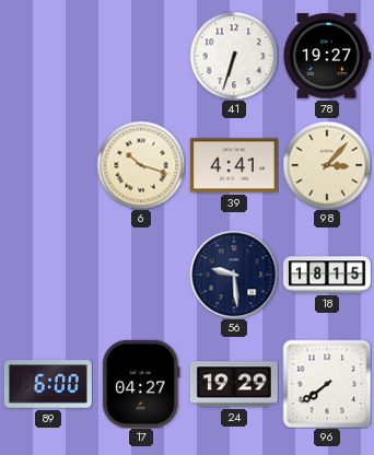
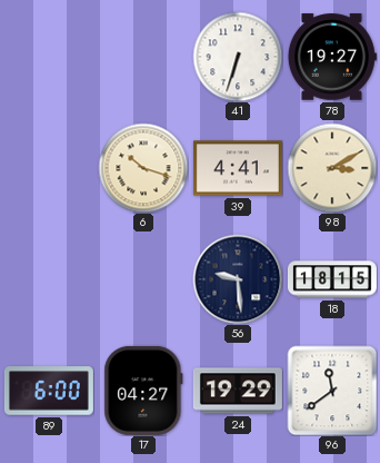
98: 3:07 -> 3:10 (332, 168)
96: 7:39 -> 11:39 (332, 391)
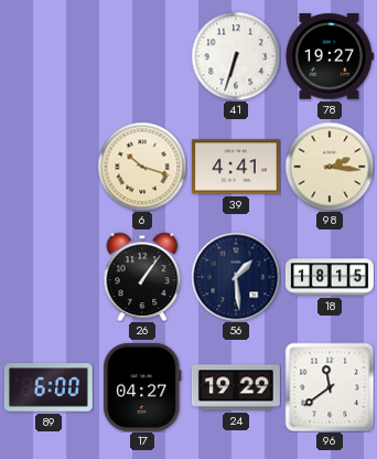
98: 3:10 -> 2:16 (330, 167)
26: none -> 1:06 (142, 277)
56: 9:29 -> 1:29 (236, 277)
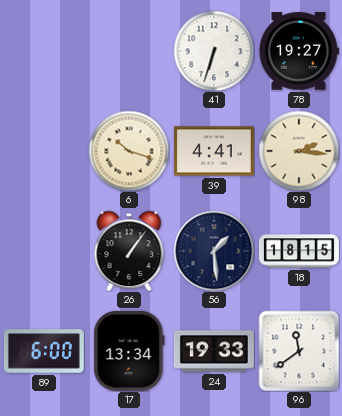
17: 04:27 -> 13:34 (129, 351)
24: 19:29 -> 19:33 (214, 351)
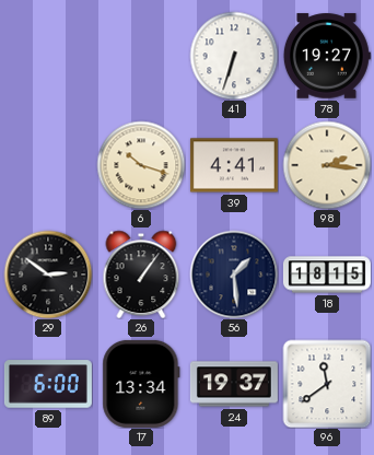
29: none -> 2:51 (48, 275)
24: 19:33 -> 19:37 (234, 384)
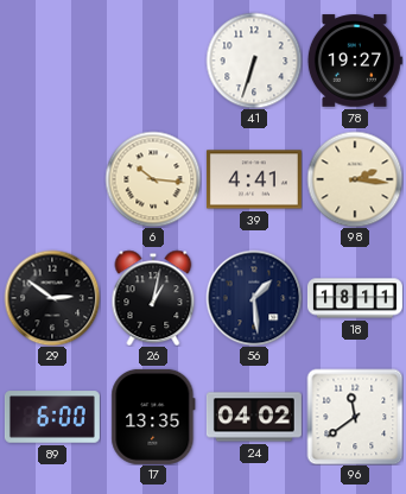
6: 10:18 -> 10:16 (153, 179)
26: 1:06 -> 1:02 (153, 298)
18: 18:15 -> 18:11 (355, 298)
17: 13:34 -> 13:35 (153, 417)
24: 19:37 -> 04:02 (254, 417)
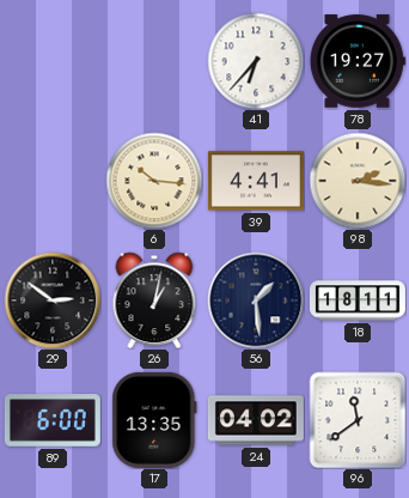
41: 6:33 -> 6:37 (256, 61)
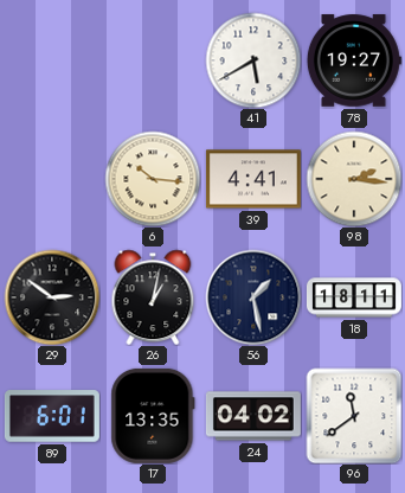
41: 6:37 -> 5:40 (253, 60)
56: 1:29 -> 1:28 (253, 297)
89: 6:00 -> 6:01 (52, 416)
